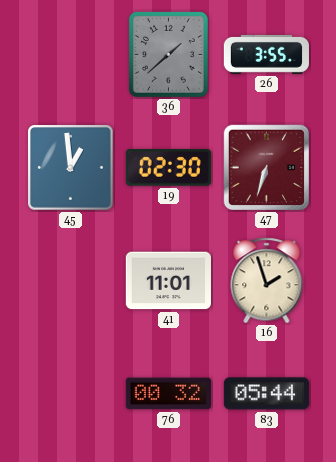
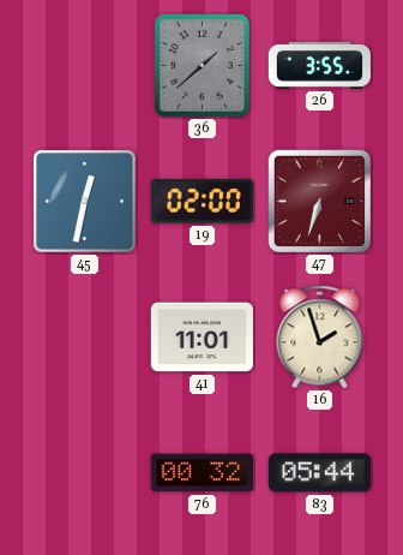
45: 12:59 -> 12:32 (85, 202)
19: 02:30 -> 02:00 (201, 202)
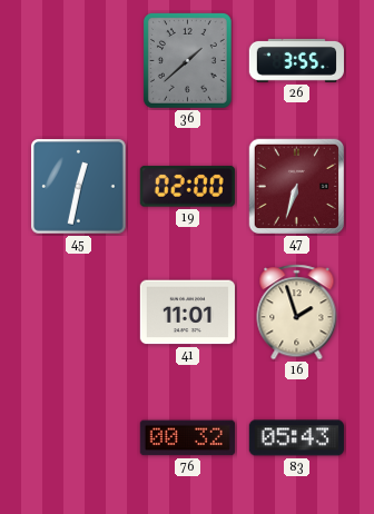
83: 05:44 -> 05:43 (296, 438)
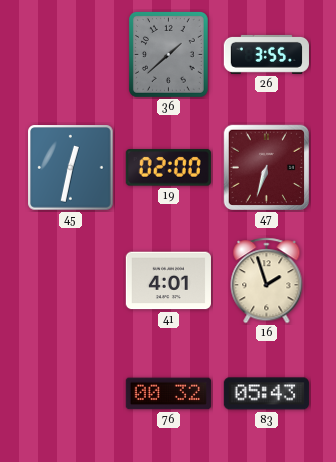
41: 11:01 -> 4:01 (168, 281)
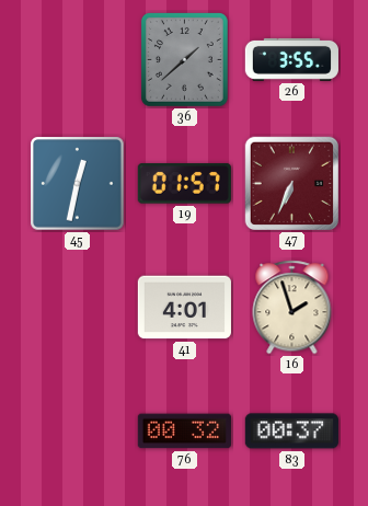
19: 02:00 -> 01:57 (184, 184)
47: 6:33 -> 6:34 (292, 184)
83: 05:43 -> 00:37 (291, 432)
